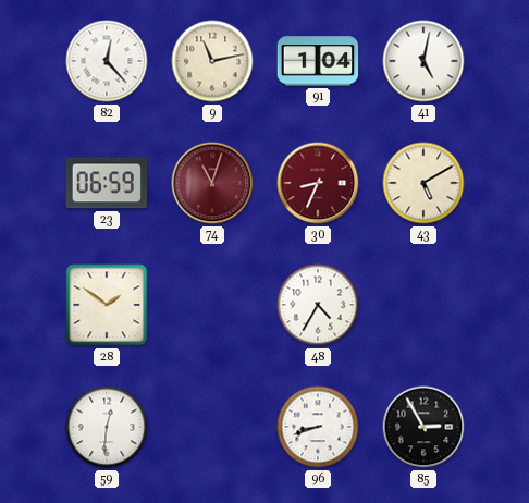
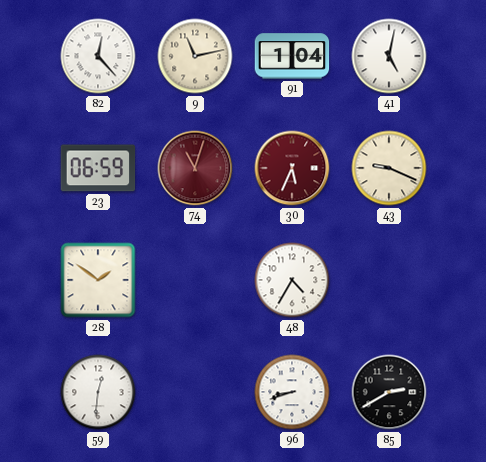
30: 8:34 -> 5:34 (292, 168)
43: 5:10 -> 9:19 (389, 168)
85: 2:55 -> 2:40 (389, 392)
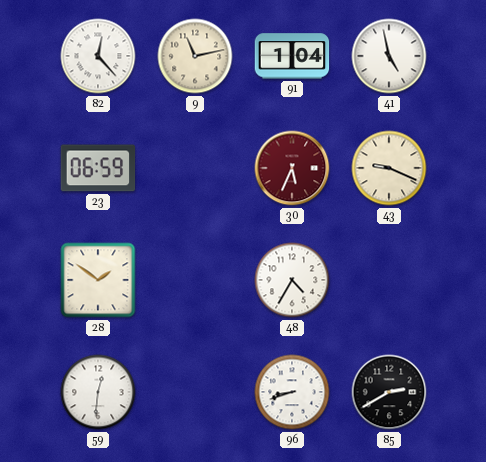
41: 5:02 -> 4:58 (389, 56)
74: 11:03 -> none (195, 168)
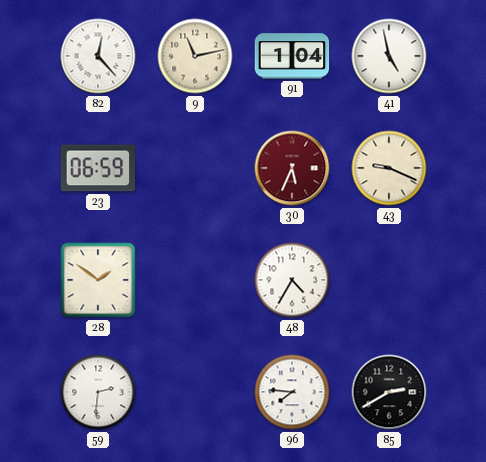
59: 12:31 -> 2:31 (98, 392)
96: 8:42 -> 7:46 (292, 392)
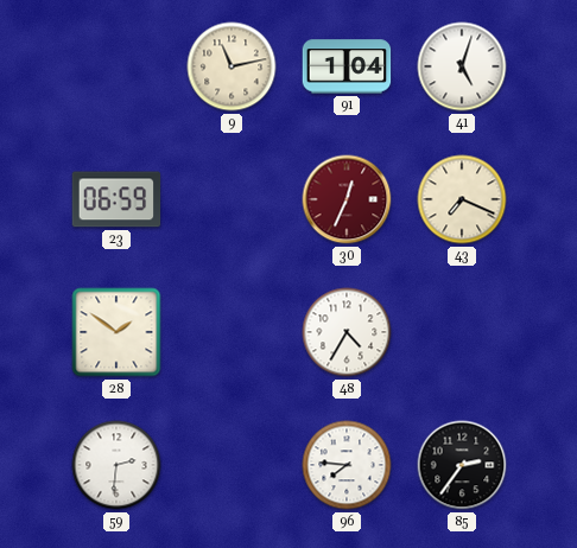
82: 12:23 -> none (98, 56)
41: 4:58 -> 5:03 (462, 66)
30: 5:34 -> 12:34 (347, 199)
43: 9:19 -> 7:19 (462, 199)
85: 2:40 -> 2:36 (462, 465)
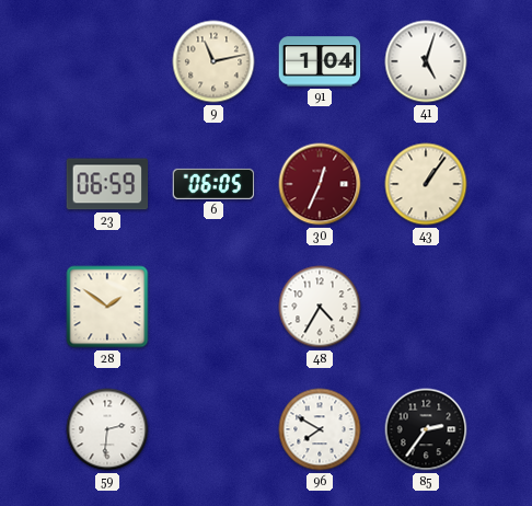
6: none -> 06:05 (213, 184)
43: 7:19 -> 1:06 (426, 184)
96: 7:46 -> 7:50 (320, 429)
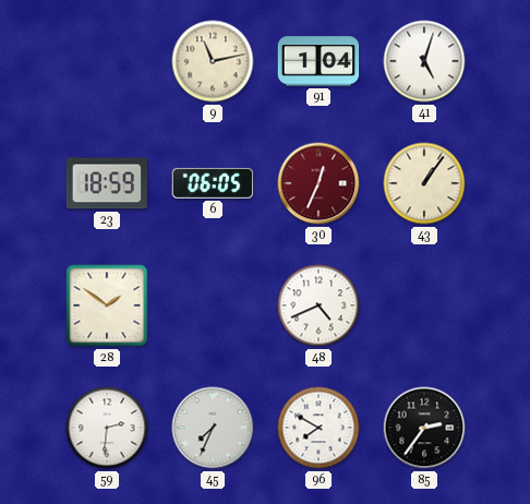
23: 06:59 -> 18:59 (107, 183)
48: 4:35 -> 4:41 (318, 305)
45: none -> 7:34 (213, 428)
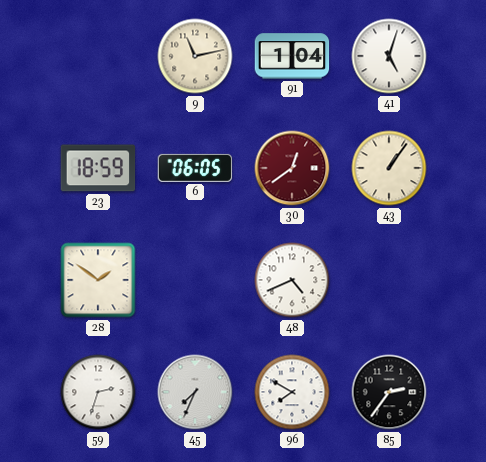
30: 12:34 -> 12:39 (292, 168)
59: 2:31 -> 2:33 (98, 392)
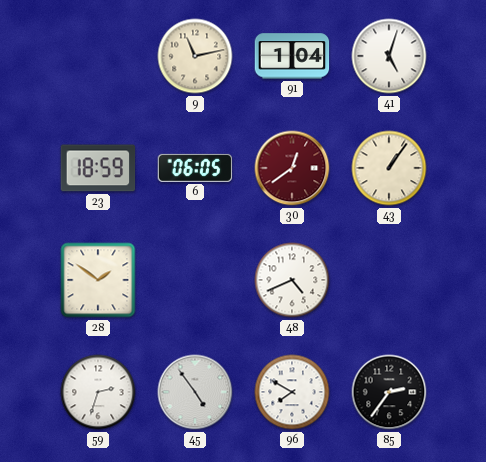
45: 7:34 -> 4:54 (195, 392)
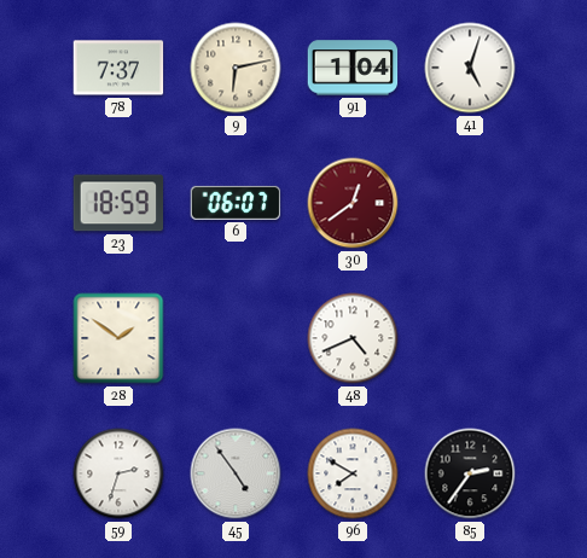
78: none -> 7:37 (118, 68)
9: 11:13 -> 6:13 (236, 68)
6: 06:05 -> 06:07 (236, 203)
43: 1:06 -> none (389, 168)
